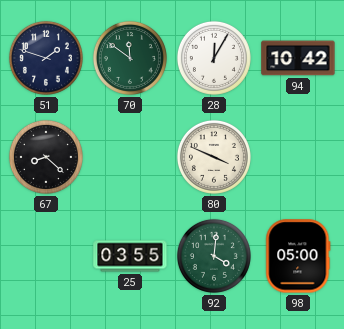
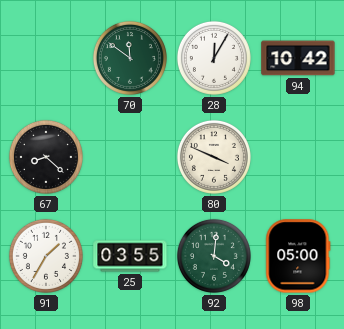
51: 1:48 -> none (46, 58)
91: none -> 1:35 (46, 256)
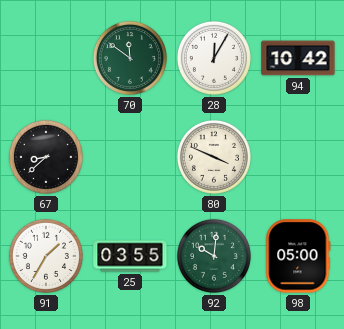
67: 8:22 -> 8:38 (46, 157)
92: 4:01 -> 10:01 (214, 256)
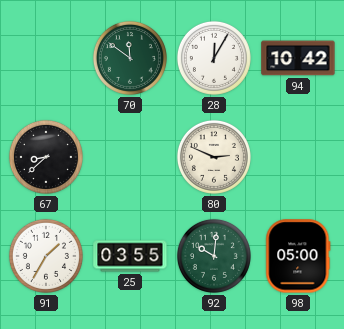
80: 3:49 -> 2:49 (214, 157)
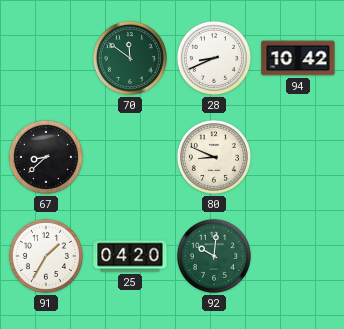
28: 12:05 -> 8:41 (214, 58)
80: 2:49 -> 8:49 (214, 157)
25: 03:55 -> 04:20 (130, 256)
98: 05:00 -> none (298, 256)
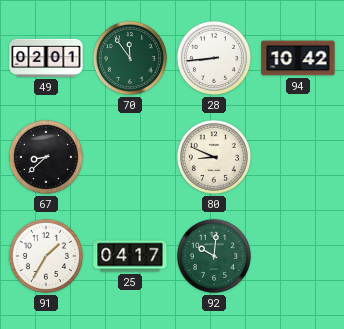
49: none -> 02:01 (46, 58)
70: 11:51 -> 11:54 (130, 58)
28: 8:41 -> 8:44 (214, 58)
25: 04:20 -> 04:17 (130, 256)
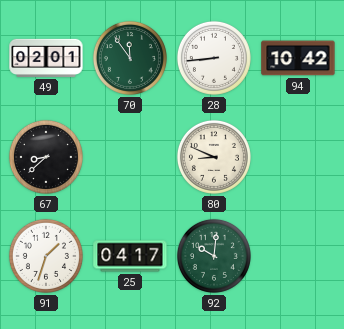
91: 1:35 -> 1:33 (46, 256)
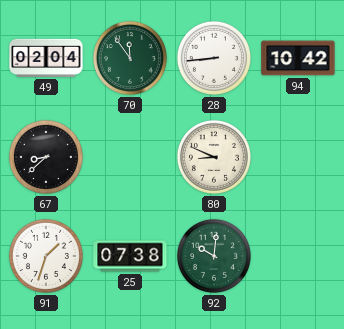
49: 02:01 -> 02:04 (46, 58)
25: 04:17 -> 07:38 (130, 256)
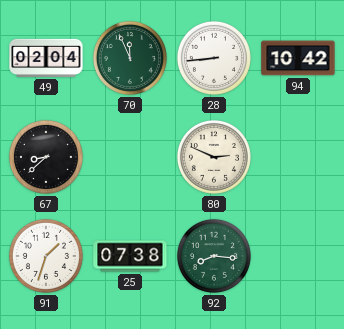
70: 11:54 -> 11:56 (130, 58)
80: 8:49 -> 2:49 (214, 157)
92: 10:01 -> 8:16 (214, 256)
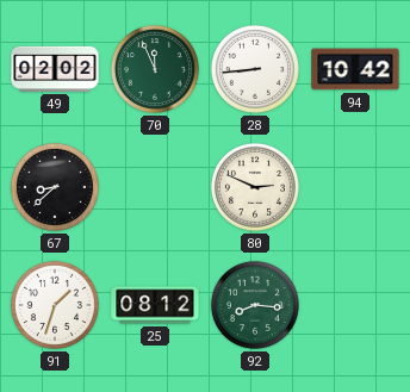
49: 02:04 -> 02:02 (55, 69)
25: 07:38 -> 08:12 (155, 305)
